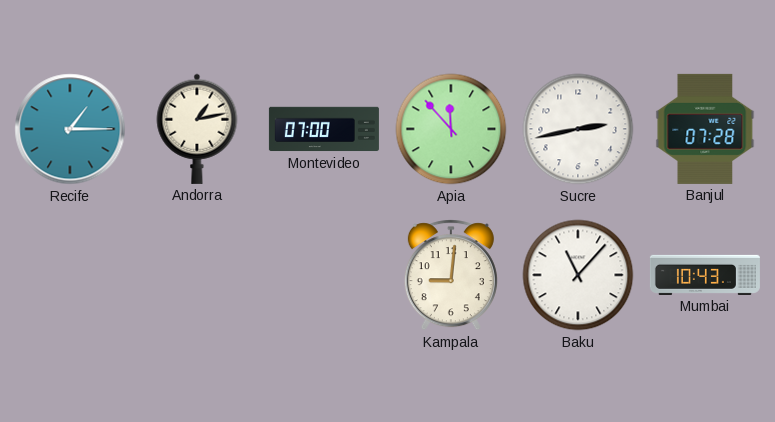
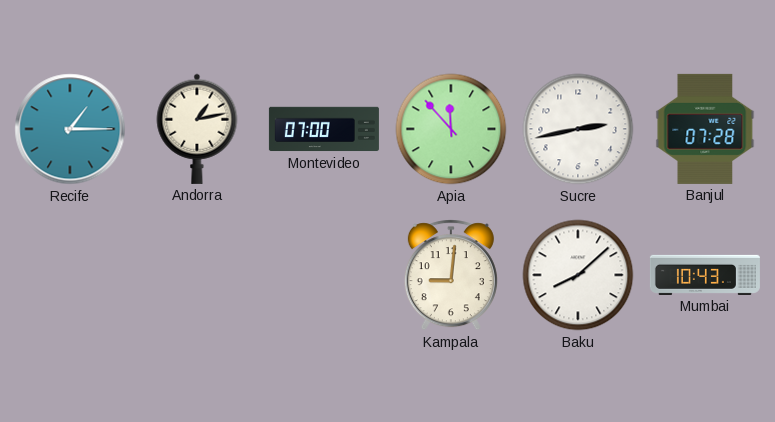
Baku: 11:07 -> 8:08 (578, 275)
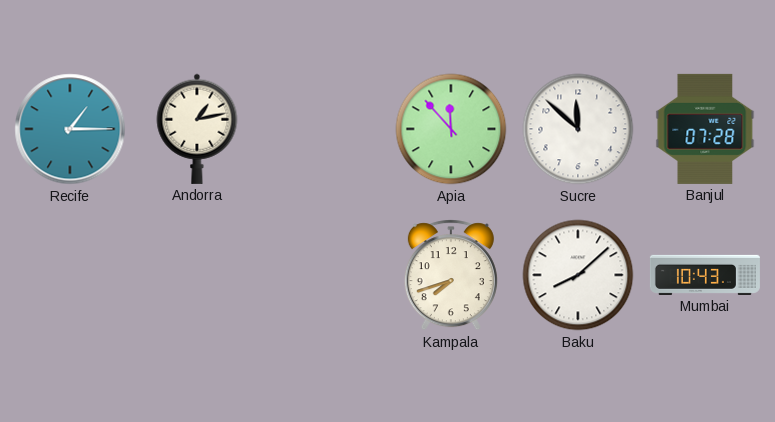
Montevideo: 07:00 -> none (324, 129)
Sucre: 2:43 -> 11:52 (578, 129)
Kampala: 9:01 -> 7:42 (451, 275)
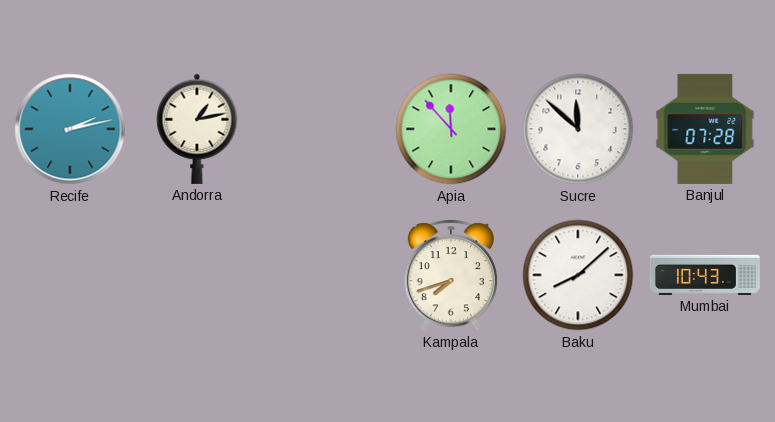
Recife: 1:15 -> 2:13 (70, 129)
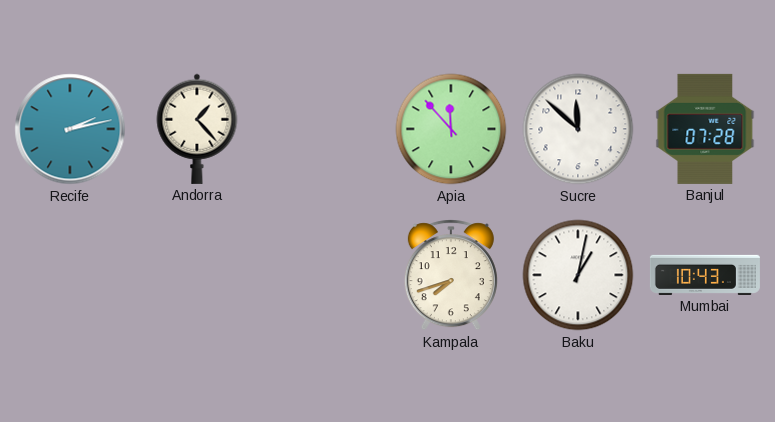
Andorra: 1:13 -> 1:23 (197, 129)
Baku: 8:08 -> 1:02 (578, 275)
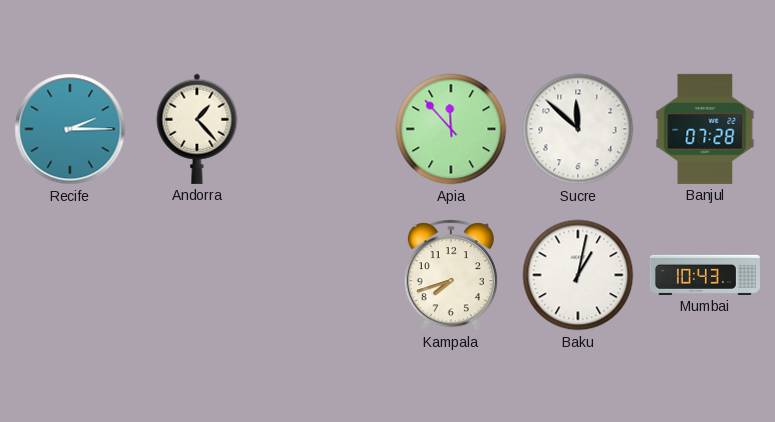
Recife: 2:13 -> 2:15 (70, 129)
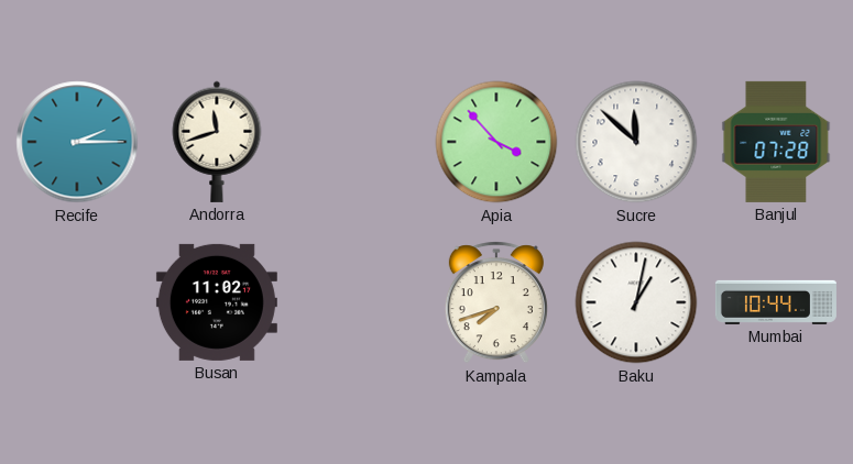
Andorra: 1:23 -> 11:42 (217, 142)
Apia: 11:53 -> 3:53 (496, 142)
Busan: none -> 11:02 (217, 302)
Mumbai: 10:43 -> 10:44 (776, 302)
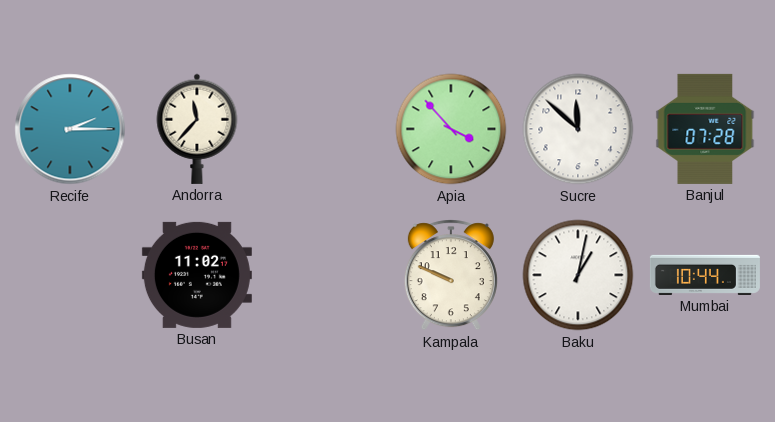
Andorra: 11:42 -> 11:37 (197, 129)
Kampala: 7:42 -> 9:49 (451, 275)
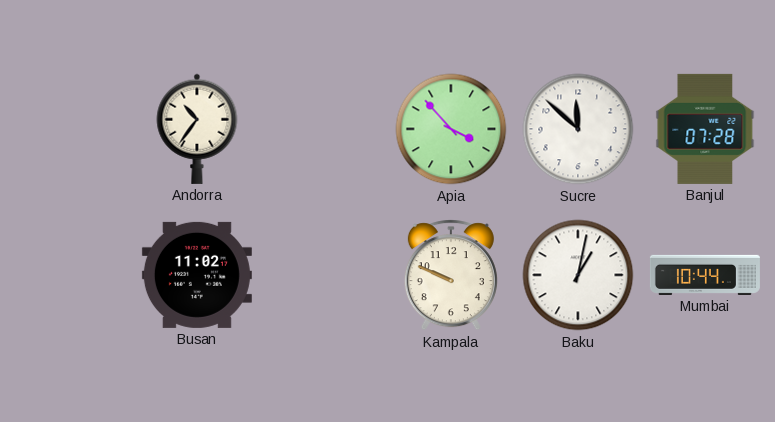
Recife: 2:15 -> none (70, 129)
Andorra: 11:37 -> 10:36 (197, 129)
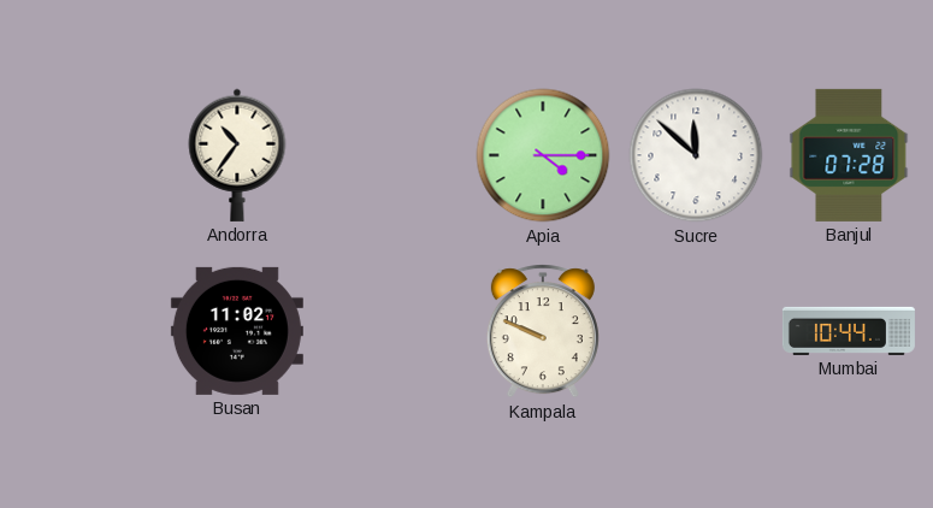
Apia: 3:53 -> 4:15 (543, 155)
Baku: 1:02 -> none (578, 275)
